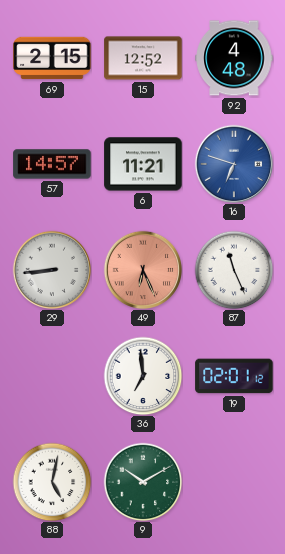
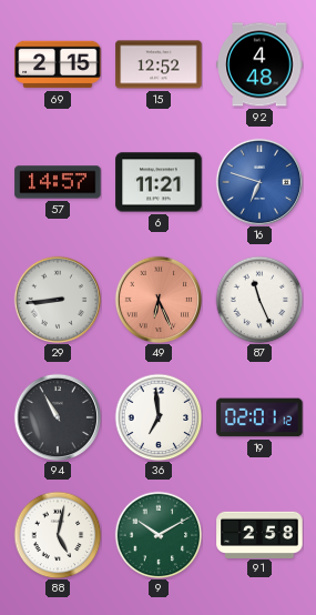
94: none -> 10:55 (57, 416)
91: none -> 2:58 (259, 534)
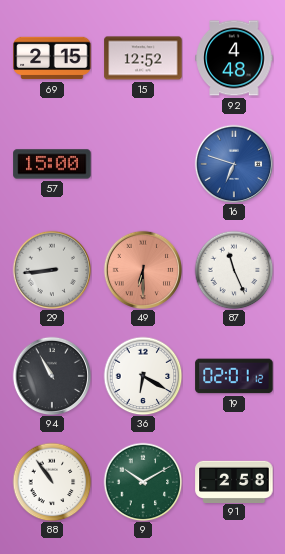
57: 14:57 -> 15:00 (52, 164)
6: 11:21 -> none (159, 182)
49: 6:26 -> 6:30 (142, 269)
36: 6:59 -> 6:20 (143, 376)
88: 5:02 -> 10:54 (52, 482)
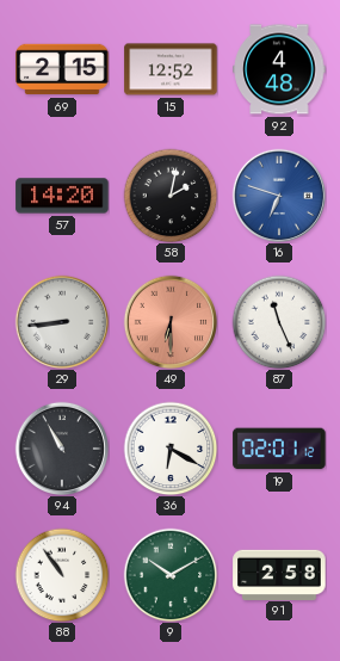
57: 15:00 -> 14:20 (62, 196)
58: none -> 2:02 (171, 196)
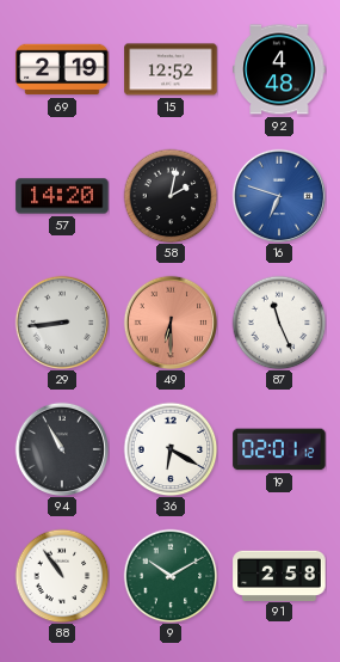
69: 2:15 -> 2:19 (62, 69)
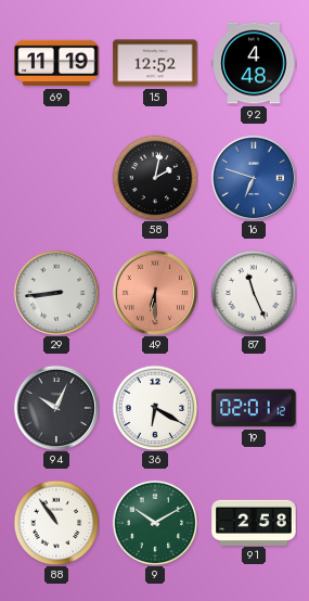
69: 2:19 -> 11:19 (56, 63)
57: 14:20 -> none (62, 196)
94: 10:55 -> 10:04 (55, 407)
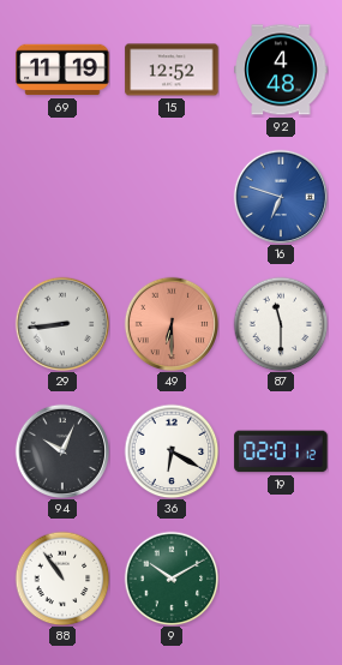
58: 2:02 -> none (155, 178)
87: 11:26 -> 11:30 (281, 324)
91: 2:58 -> none (254, 522)
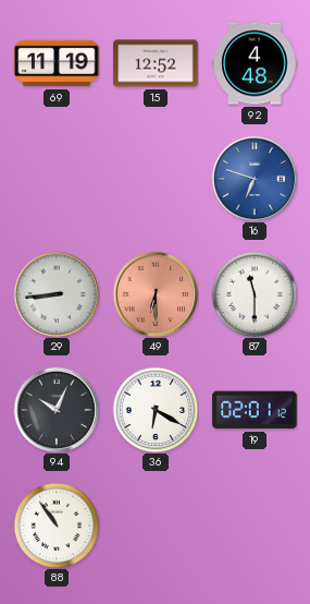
9: 10:10 -> none (172, 579)
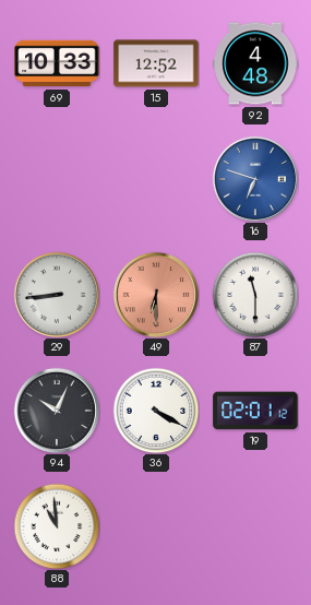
69: 11:19 -> 10:33 (57, 63)
36: 6:20 -> 4:20 (156, 411)
88: 10:54 -> 10:59 (57, 526)
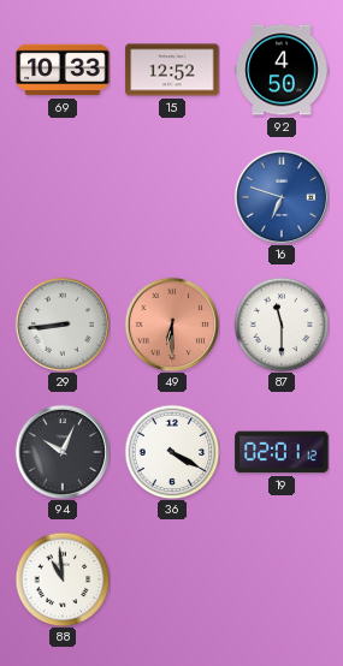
92: 4:48 -> 4:50 (282, 70)
